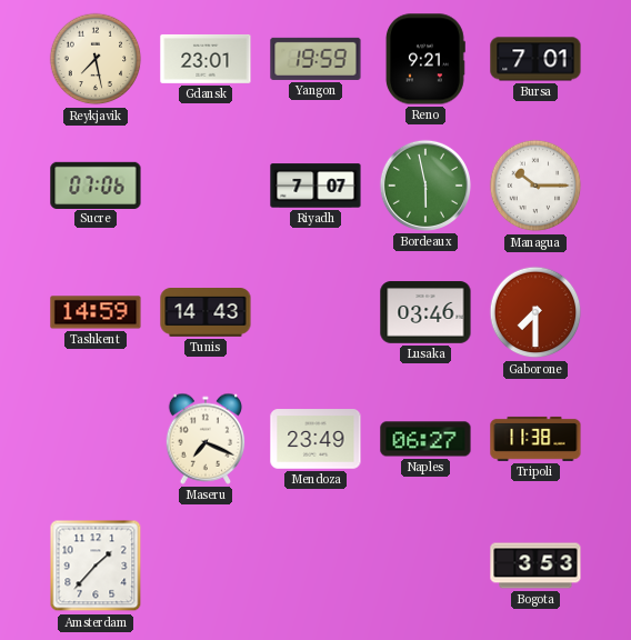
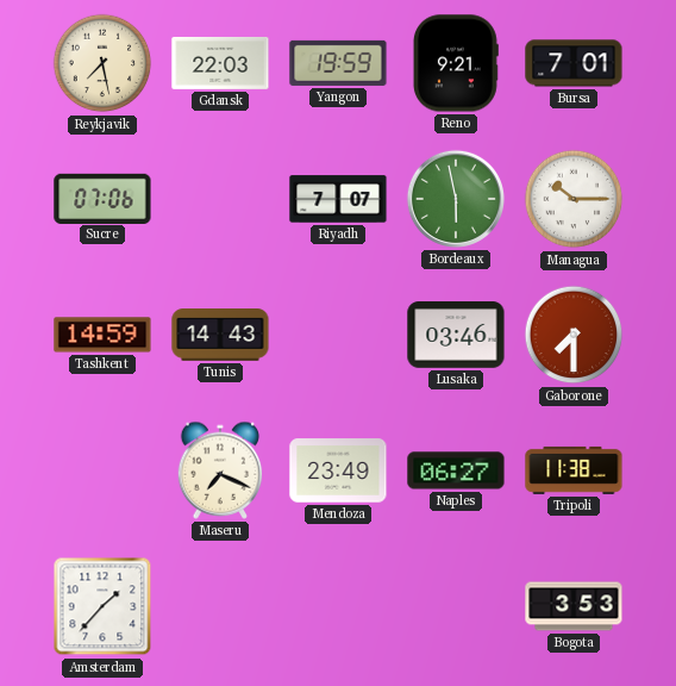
Gdansk: 23:01 -> 22:03 (220, 63)
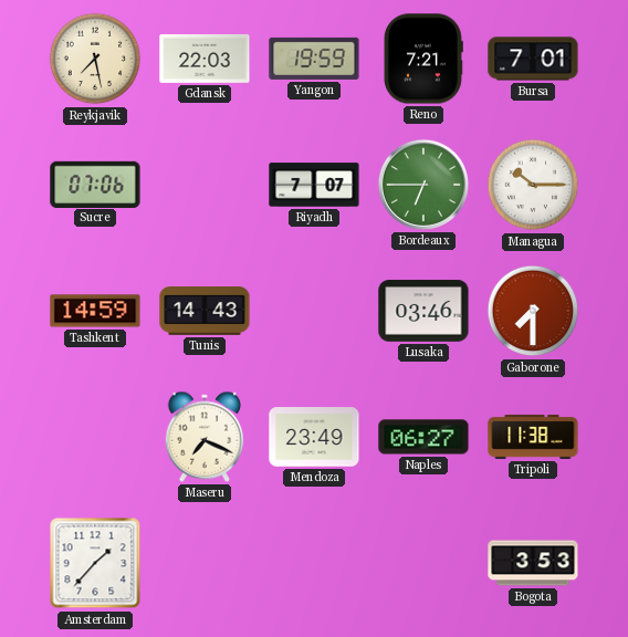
Reno: 9:21 -> 7:21 (423, 59)
Bordeaux: 5:58 -> 6:45 (423, 185)
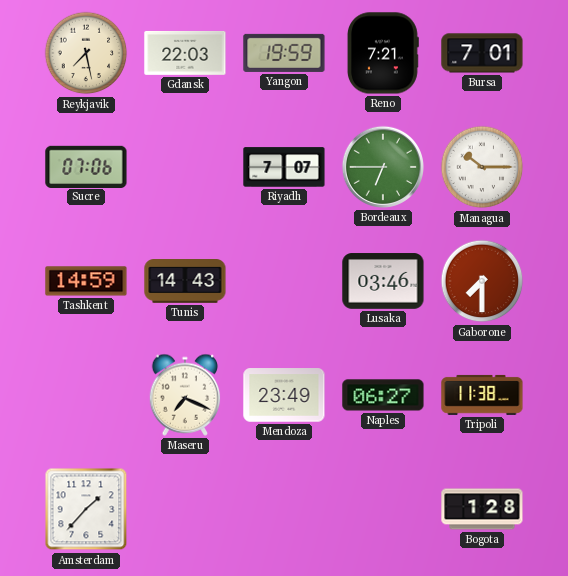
Bogota: 3:53 -> 1:28 (482, 509)
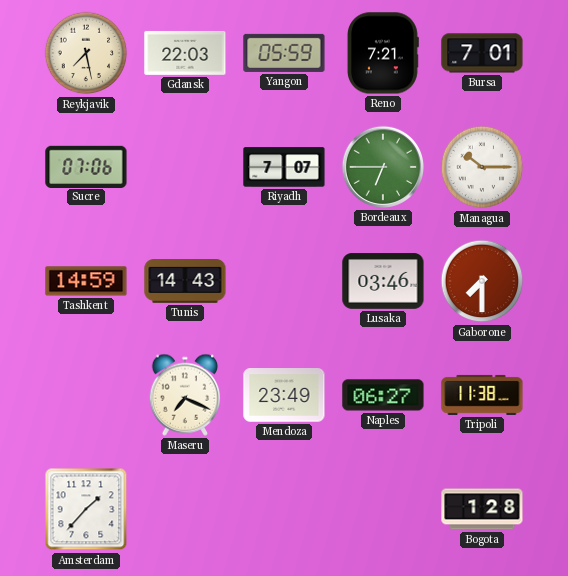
Yangon: 19:59 -> 05:59 (284, 53)
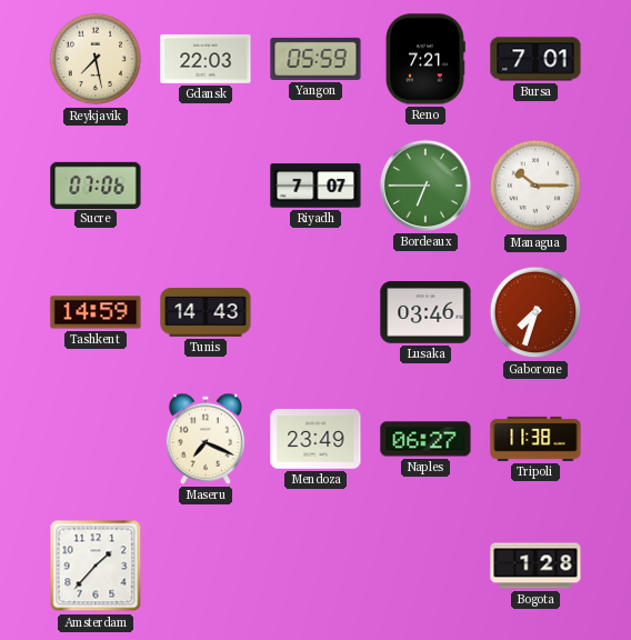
Gaborone: 7:30 -> 7:33 (535, 312)
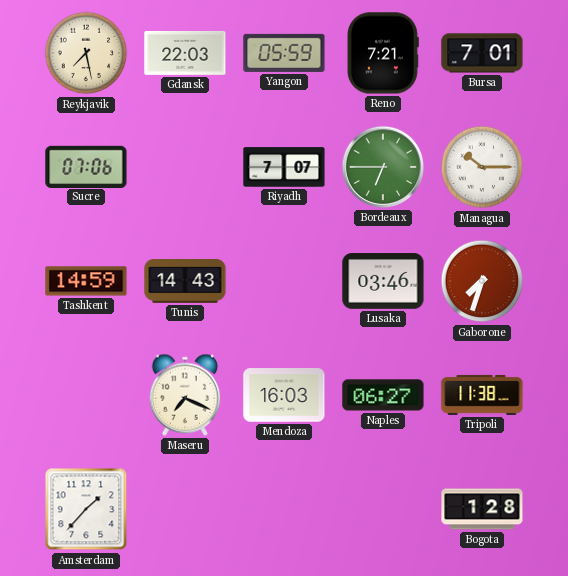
Mendoza: 23:49 -> 16:03 (284, 395)
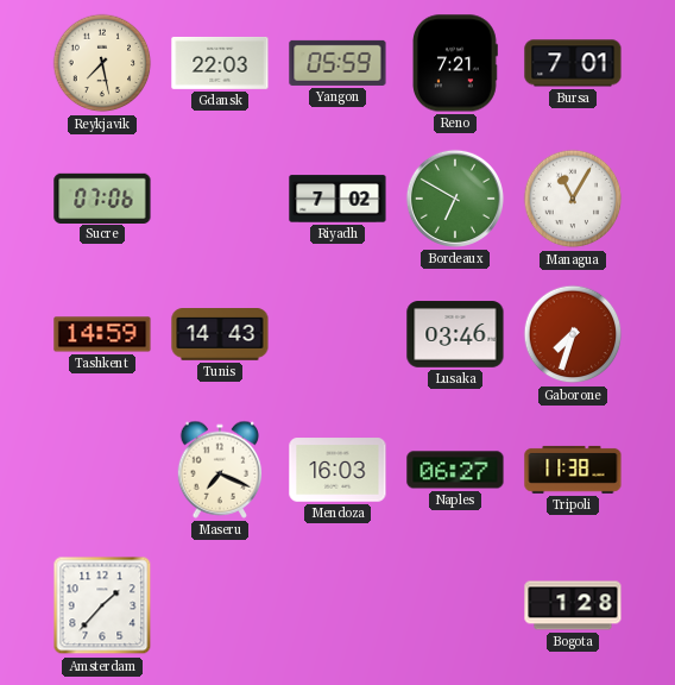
Riyadh: 7:07 -> 7:02 (337, 199)
Bordeaux: 6:45 -> 6:50 (455, 199)
Managua: 10:15 -> 11:05 (573, 199)
